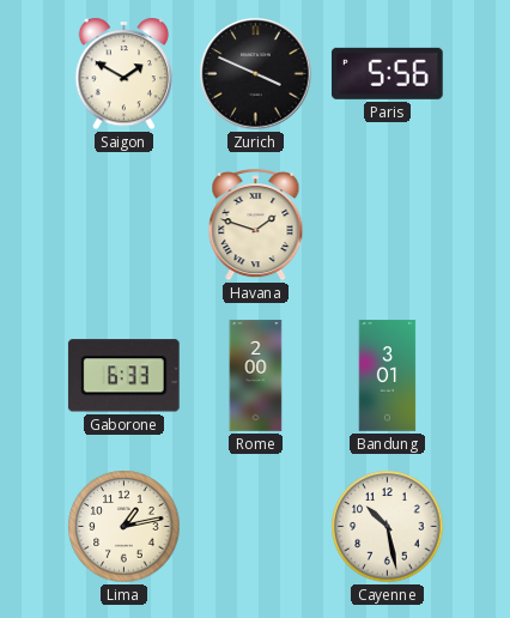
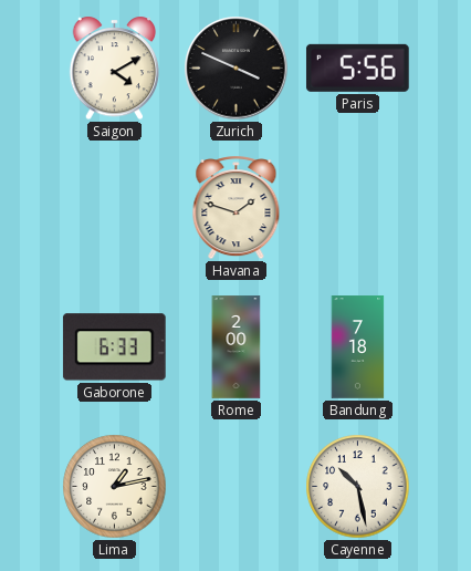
Saigon: 1:50 -> 4:10 (115, 69)
Bandung: 3:01 -> 7:18 (358, 347)
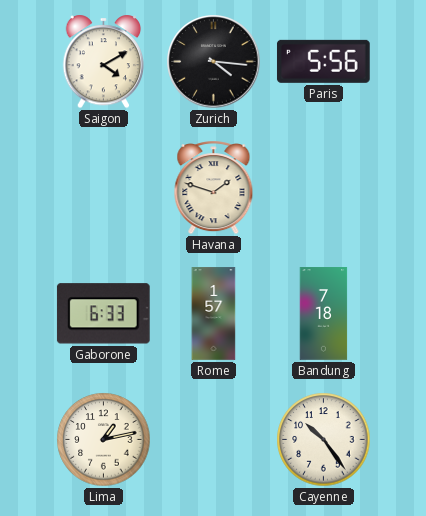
Zurich: 3:49 -> 4:16 (214, 62)
Rome: 2:00 -> 1:57 (214, 314)
Cayenne: 10:28 -> 10:24 (324, 440)
